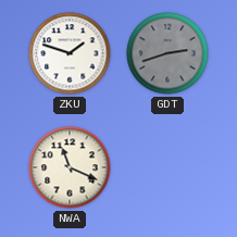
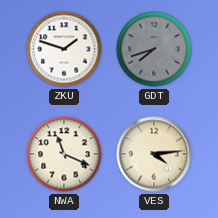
GDT: 2:42 -> 7:42 (154, 49)
VES: none -> 4:14 (154, 154)
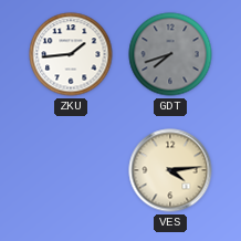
ZKU: 1:48 -> 1:44 (71, 54)
NWA: 11:19 -> none (64, 154)
